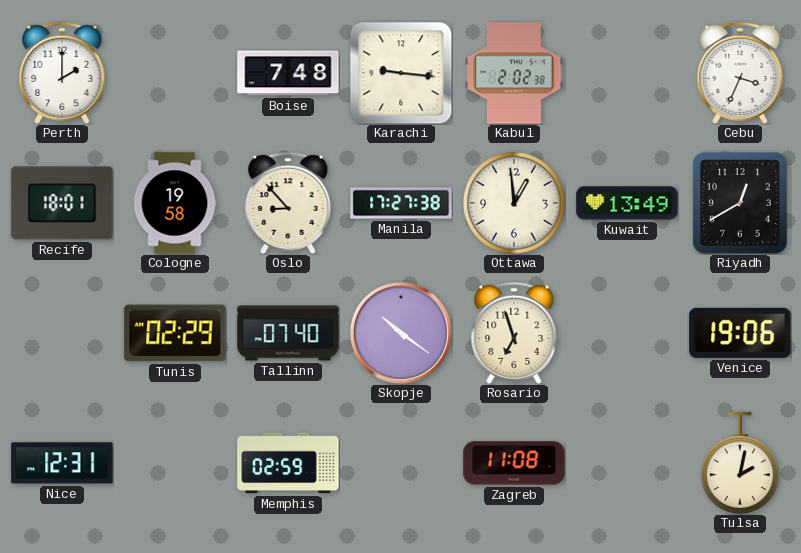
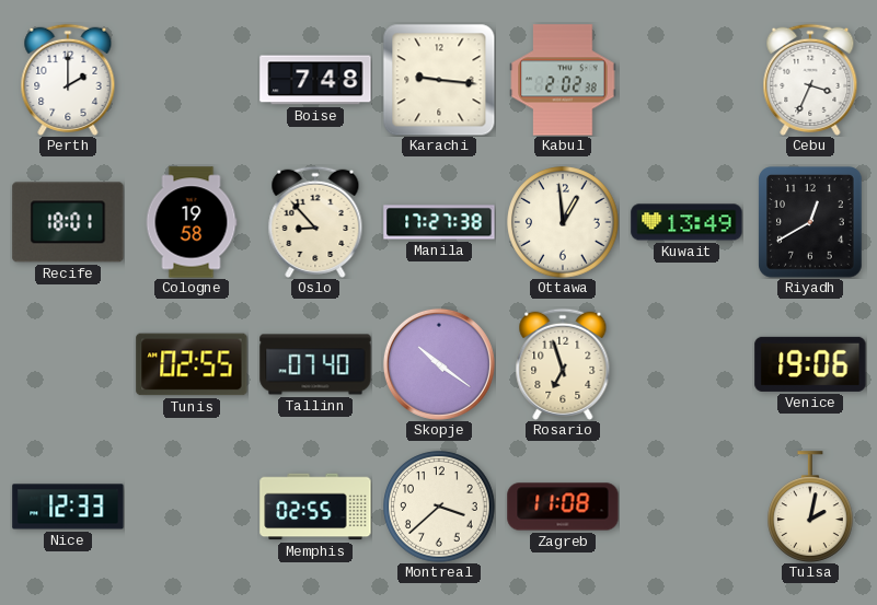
Tunis: 02:29 -> 02:55 (192, 364)
Nice: 12:31 -> 12:33 (68, 507)
Memphis: 02:59 -> 02:55 (315, 507)
Montreal: none -> 3:38 (439, 507)
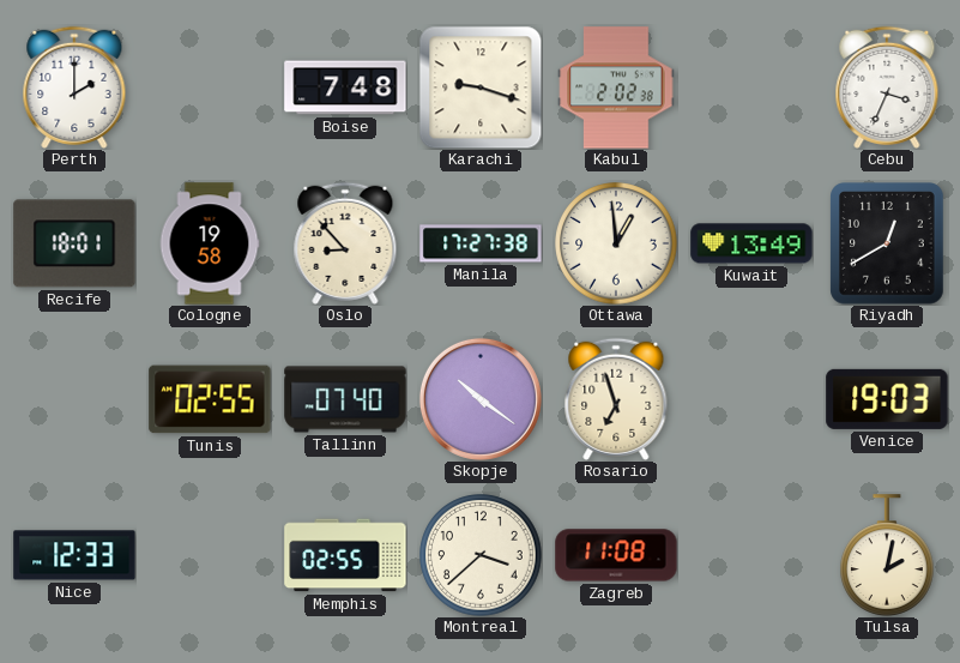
Karachi: 9:16 -> 9:18 (481, 88)
Venice: 19:06 -> 19:03 (887, 399)
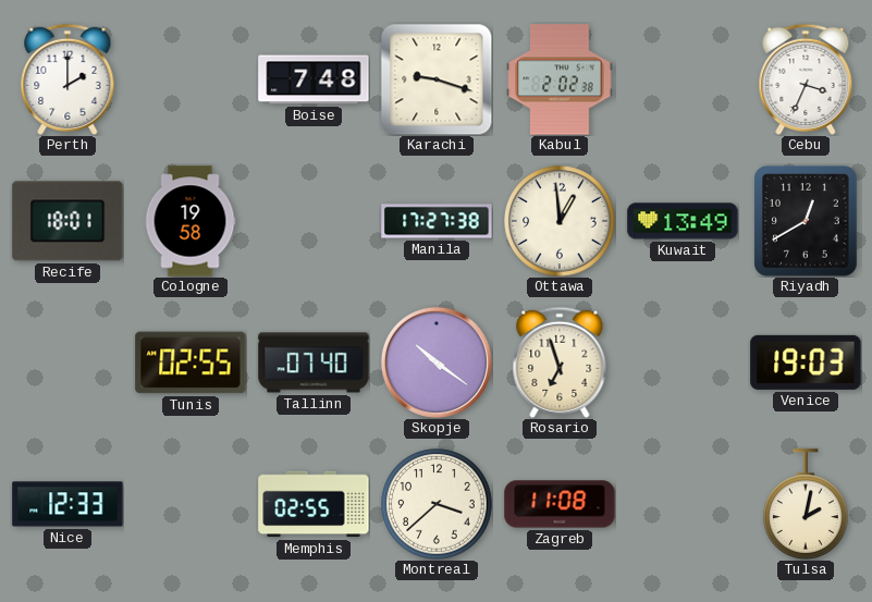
Oslo: 8:53 -> none (345, 243)
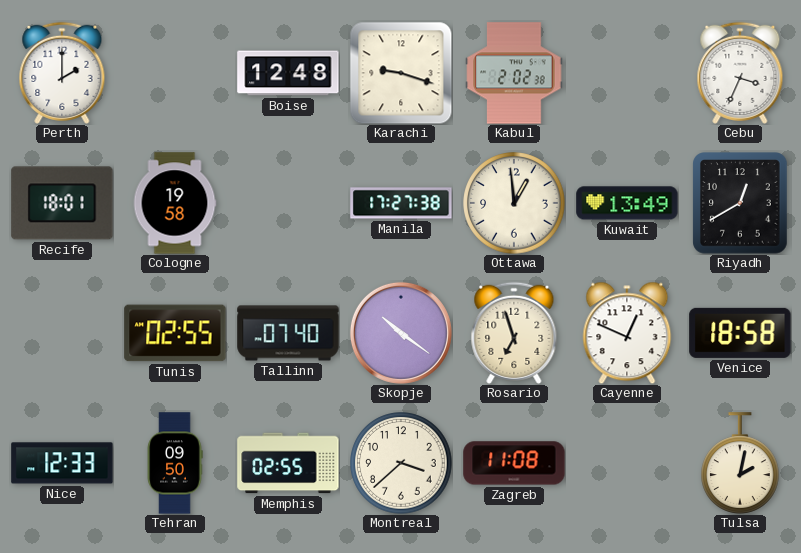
Boise: 7:48 -> 12:48 (288, 73)
Cayenne: none -> 12:49 (627, 333)
Venice: 19:03 -> 18:58 (740, 333)
Tehran: none -> 09:50 (175, 463)
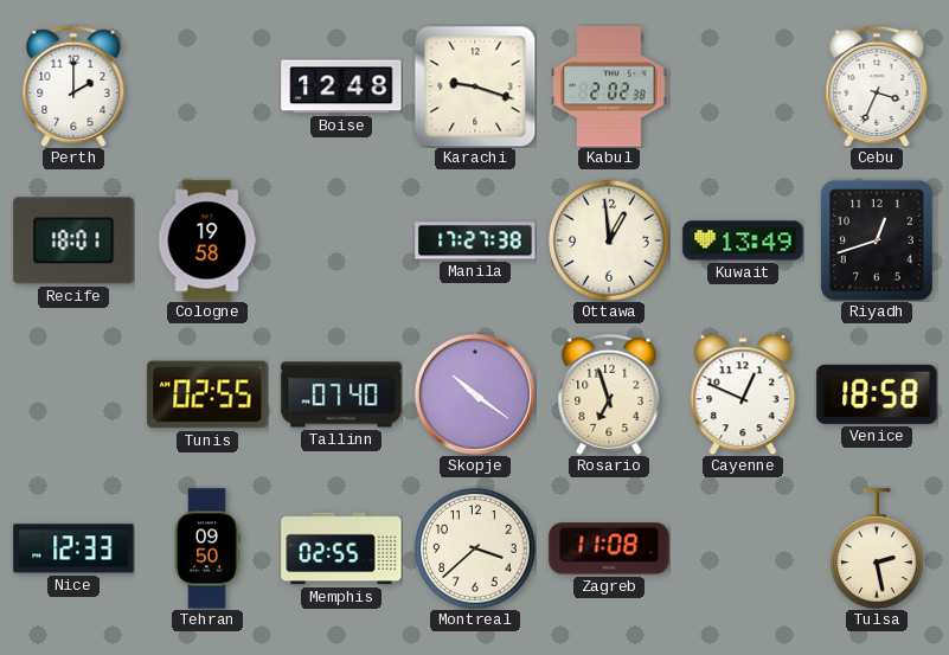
Riyadh: 12:40 -> 12:42 (877, 240)
Tulsa: 2:02 -> 2:28 (878, 548)
